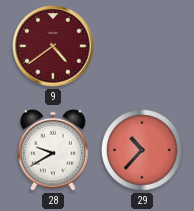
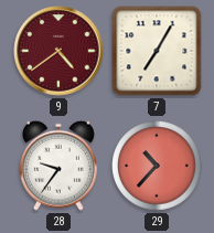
7: none -> 7:05 (157, 51)
28: 9:40 -> 9:36 (60, 166)
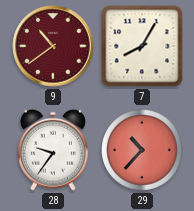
9: 4:39 -> 10:39 (53, 46)
7: 7:05 -> 8:05 (142, 46)
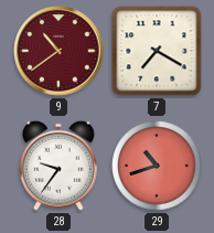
7: 8:05 -> 7:20 (157, 51)
29: 10:37 -> 10:42 (157, 166)
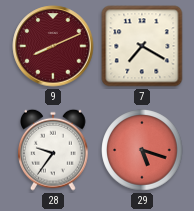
9: 10:39 -> 8:11 (53, 46)
29: 10:42 -> 5:18 (142, 150)
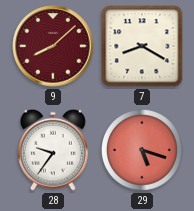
9: 8:11 -> 8:08 (53, 46)
7: 7:20 -> 8:20 (142, 46)
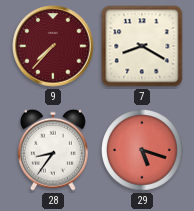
9: 8:08 -> 7:37 (53, 46)
28: 9:36 -> 8:36 (54, 150)
